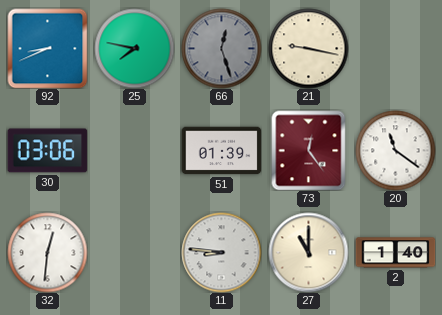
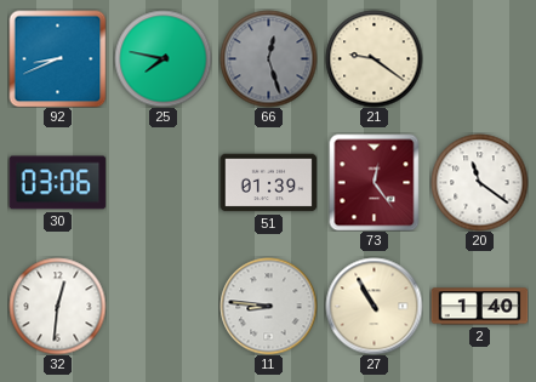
21: 9:17 -> 9:21 (374, 58)
27: 11:00 -> 10:55 (374, 306)
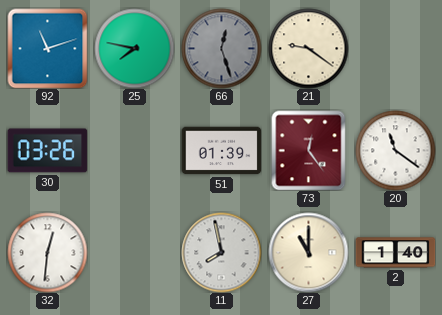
92: 8:41 -> 11:12 (47, 48)
30: 03:06 -> 03:26 (47, 151)
11: 8:46 -> 7:58 (221, 252)
27: 10:55 -> 11:00 (308, 252)
